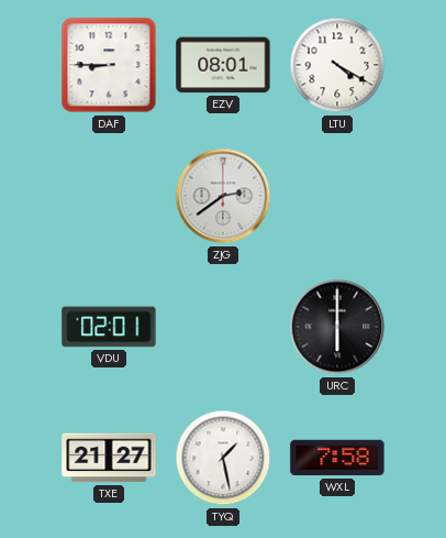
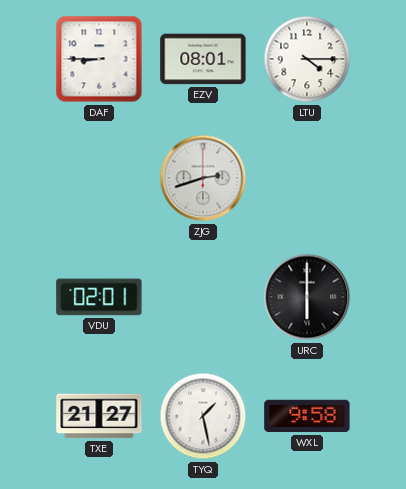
LTU: 4:20 -> 4:15 (307, 59)
ZJG: 2:39 -> 2:42 (203, 178)
WXL: 7:58 -> 9:58 (307, 416)
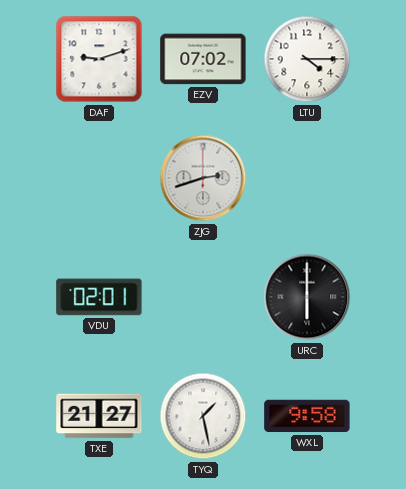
DAF: 8:45 -> 9:12 (99, 59)
EZV: 08:01 -> 07:02 (203, 59)
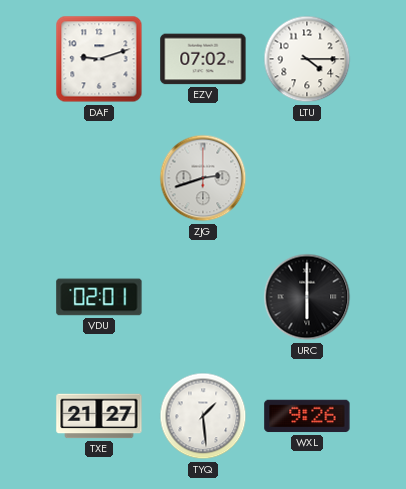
TYQ: 1:28 -> 1:29 (203, 416)
WXL: 9:58 -> 9:26 (307, 416)
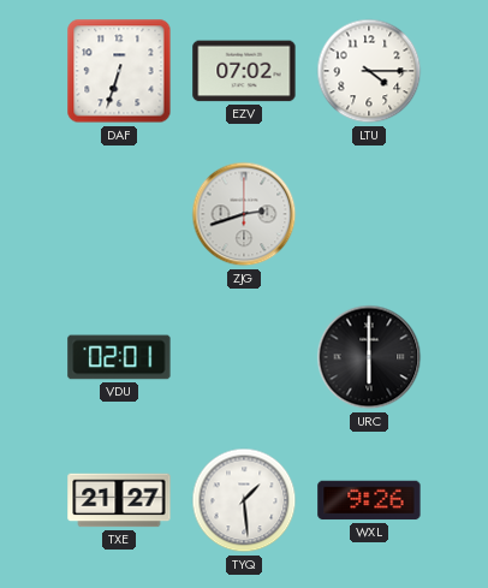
DAF: 9:12 -> 6:33 (119, 71)
